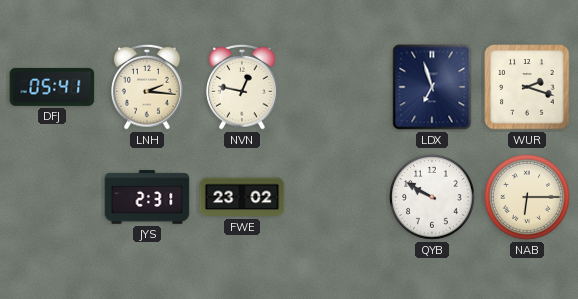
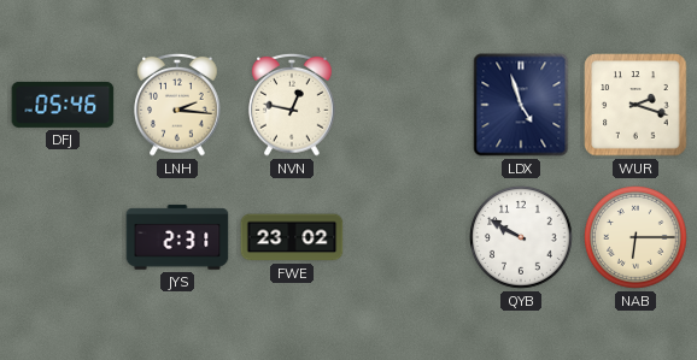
DFJ: 05:41 -> 05:46 (63, 105)
LDX: 6:57 -> 4:57 (521, 105)
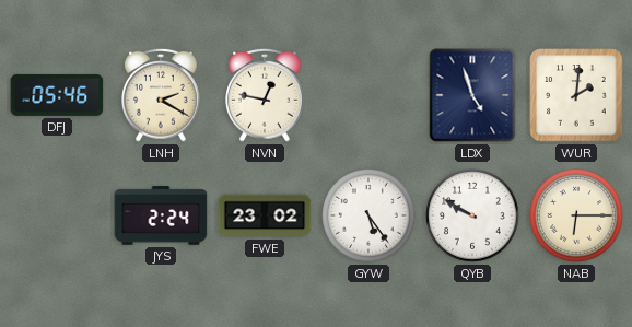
LNH: 2:16 -> 2:20 (161, 95)
WUR: 2:18 -> 2:01 (576, 95)
JYS: 2:31 -> 2:24 (161, 215)
GYW: none -> 5:24 (368, 215)
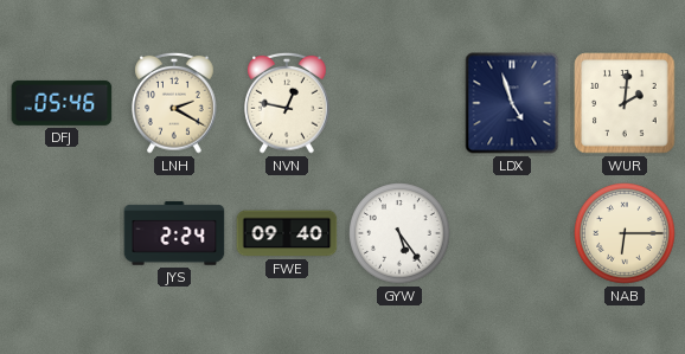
FWE: 23:02 -> 09:40 (287, 233)
QYB: 9:50 -> none (472, 215)
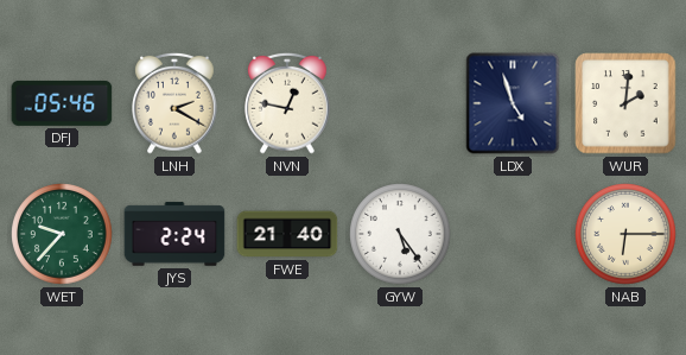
WET: none -> 9:37 (62, 234)
FWE: 09:40 -> 21:40 (287, 234)
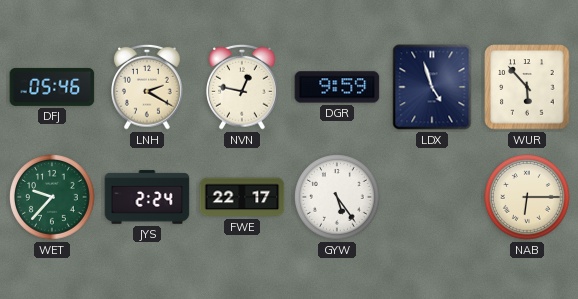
DGR: none -> 9:59 (337, 87)
WUR: 2:01 -> 5:53 (527, 87)
FWE: 21:40 -> 22:17 (242, 197)
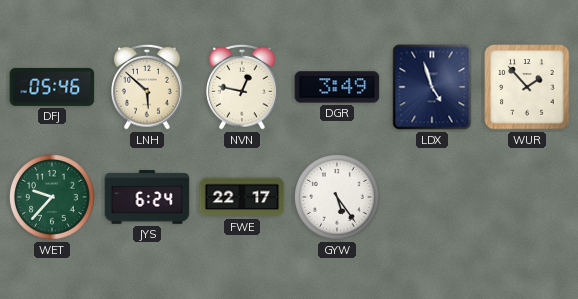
LNH: 2:20 -> 5:52 (147, 87)
DGR: 9:59 -> 3:49 (337, 87)
WUR: 5:53 -> 1:53 (527, 87)
JYS: 2:24 -> 6:24 (147, 197)
NAB: 6:15 -> none (527, 197)
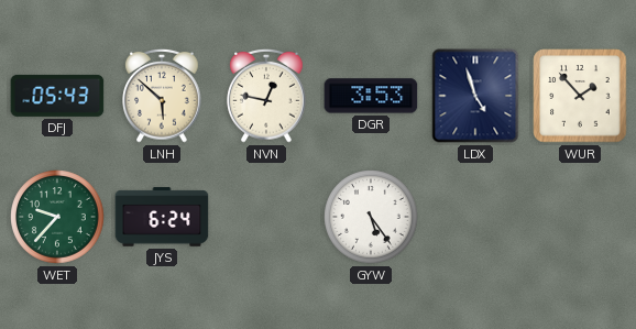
DFJ: 05:46 -> 05:43 (57, 96)
DGR: 3:49 -> 3:53 (371, 96)
FWE: 22:17 -> none (242, 197)
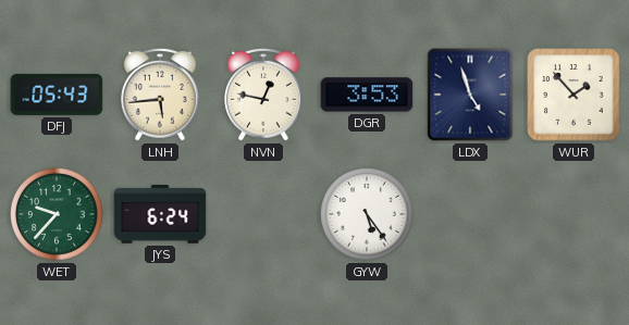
LNH: 5:52 -> 5:44 (160, 95)
